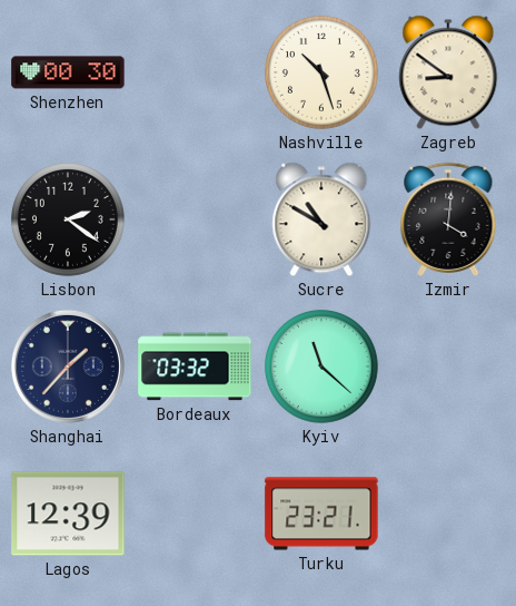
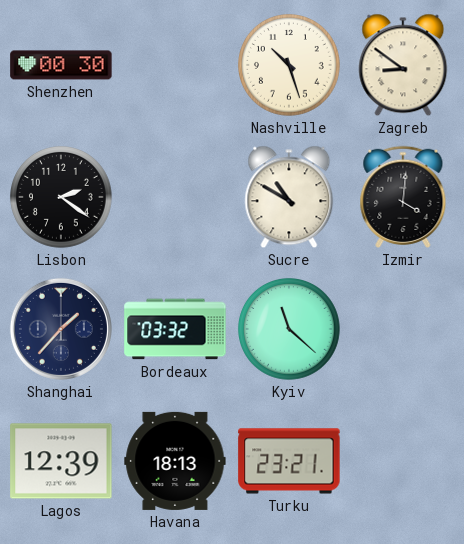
Havana: none -> 18:13 (175, 461)
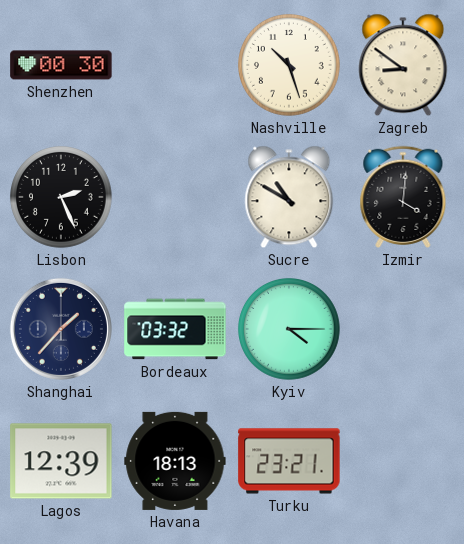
Lisbon: 2:21 -> 2:26 (62, 198)
Kyiv: 11:22 -> 4:15 (290, 330)
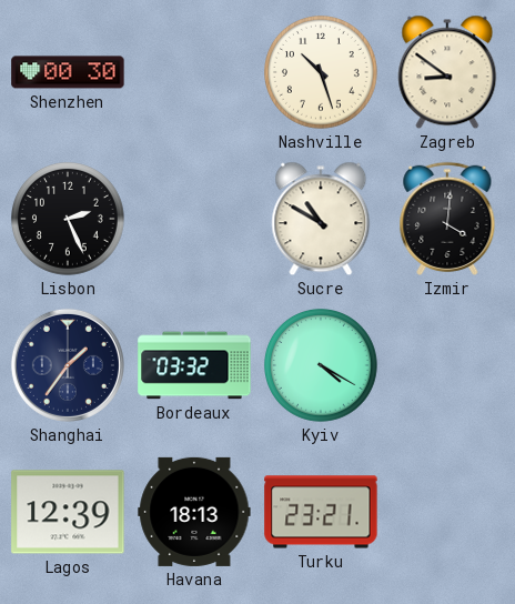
Shanghai: 1:37 -> 1:36 (68, 365)
Kyiv: 4:15 -> 4:20 (322, 366)
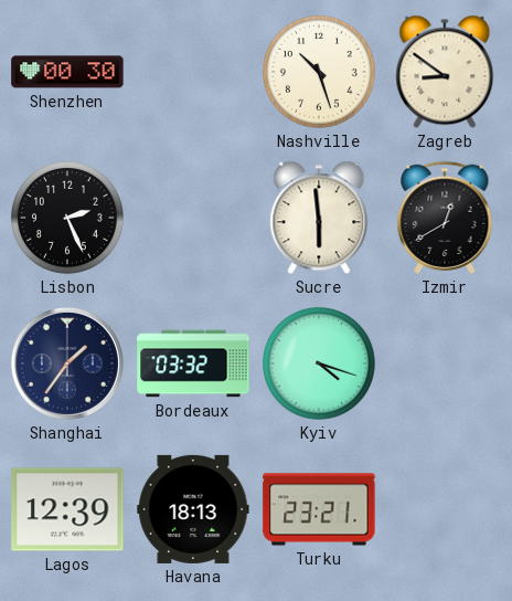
Sucre: 10:50 -> 5:59 (319, 218)
Izmir: 4:01 -> 12:40 (445, 218)
Kyiv: 4:20 -> 4:18 (320, 365)
